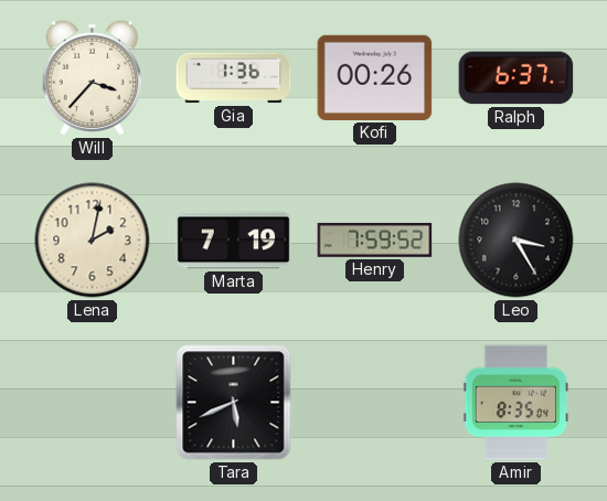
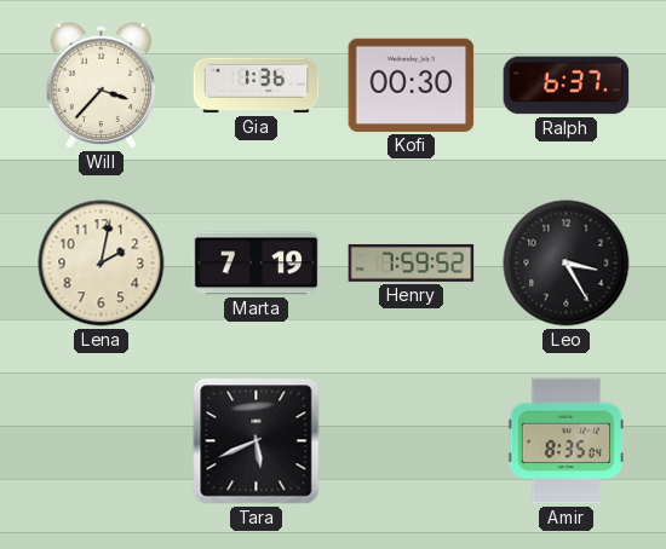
Kofi: 00:26 -> 00:30 (412, 85)
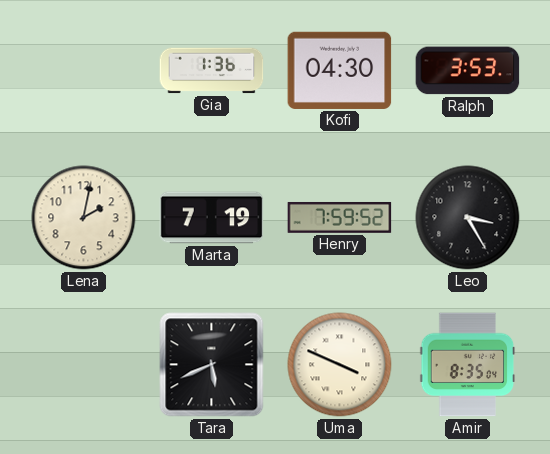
Will: 3:37 -> none (102, 86)
Kofi: 00:30 -> 04:30 (340, 70)
Ralph: 6:37 -> 3:53 (468, 71)
Uma: none -> 3:49 (340, 365)
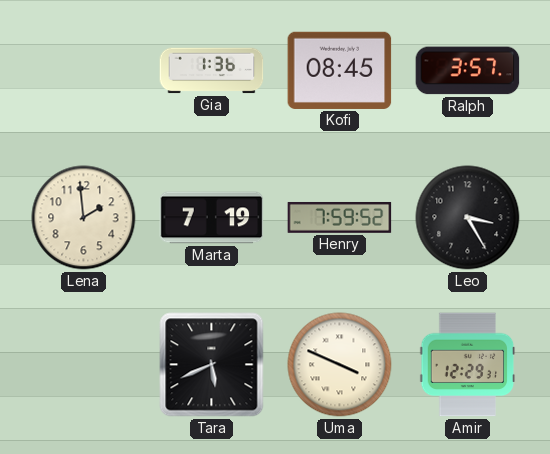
Kofi: 04:30 -> 08:45 (340, 70)
Ralph: 3:53 -> 3:57 (468, 71)
Lena: 2:02 -> 1:59 (84, 218)
Amir: 8:35 -> 12:29 (468, 365)
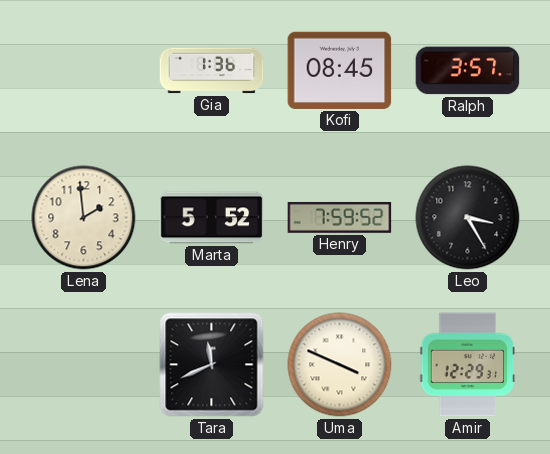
Marta: 7:19 -> 5:52 (212, 218)
Tara: 5:41 -> 11:41 (212, 365)
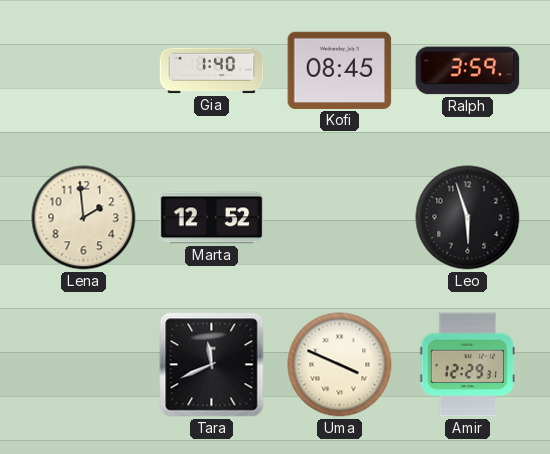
Gia: 1:36 -> 1:40 (212, 71)
Ralph: 3:57 -> 3:59 (468, 71)
Marta: 5:52 -> 12:52 (212, 218)
Henry: 7:59 -> none (340, 218)
Leo: 3:25 -> 5:57 (468, 218)
